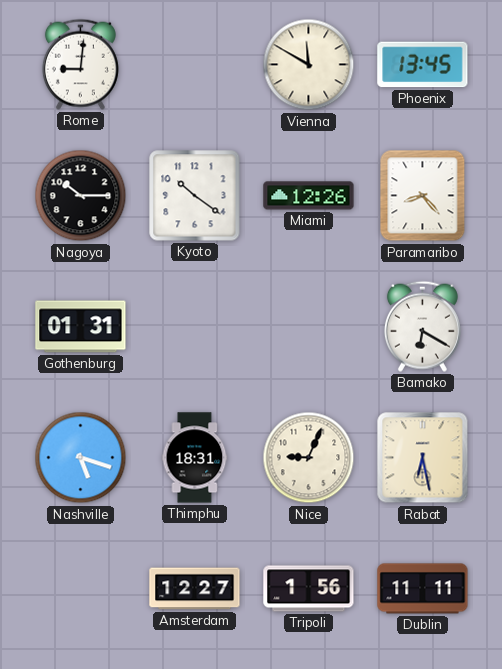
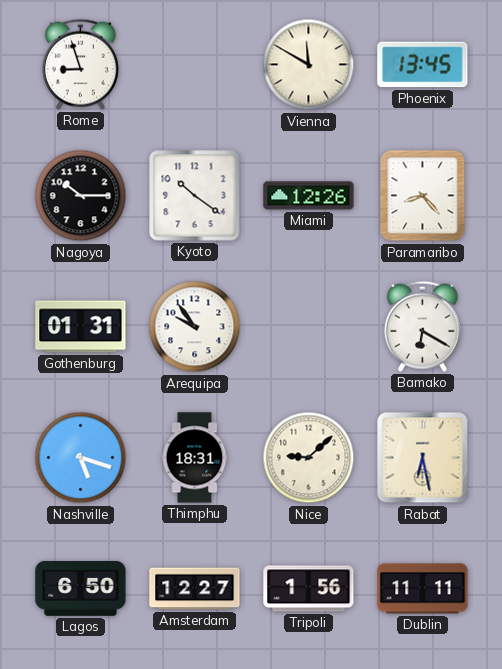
Rome: 9:01 -> 8:57 (80, 64)
Arequipa: none -> 9:54 (195, 327)
Nice: 9:04 -> 9:08 (309, 458)
Lagos: none -> 6:50 (81, 588)
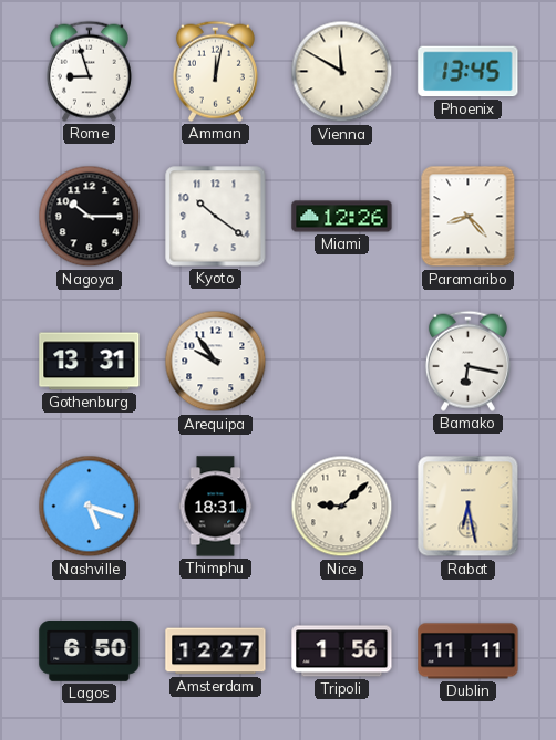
Amman: none -> 12:02 (215, 71)
Gothenburg: 01:31 -> 13:31 (90, 362)
Bamako: 6:20 -> 6:17 (467, 361)
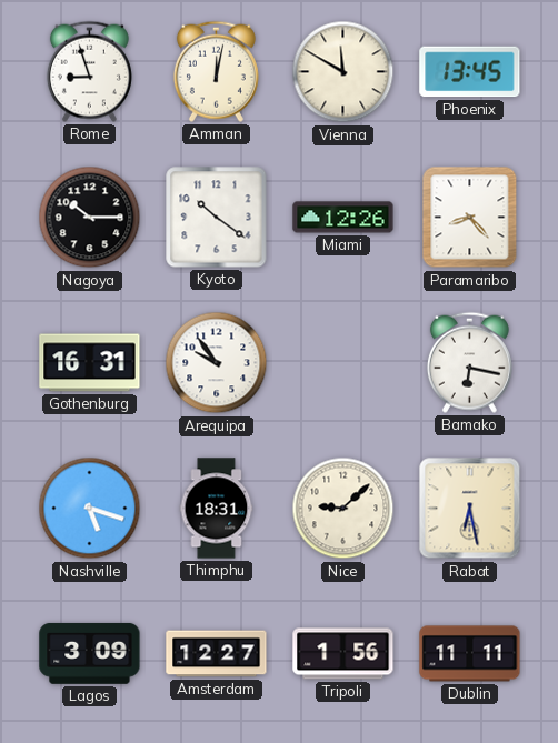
Gothenburg: 13:31 -> 16:31 (90, 363)
Lagos: 6:50 -> 3:09 (90, 653)
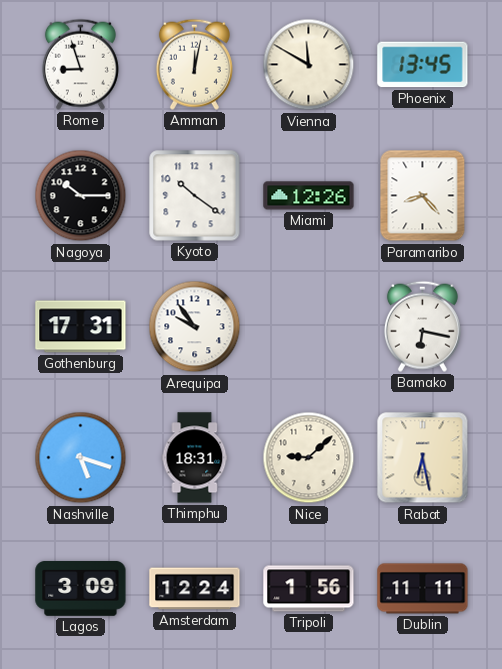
Gothenburg: 16:31 -> 17:31 (81, 327)
Amsterdam: 12:27 -> 12:24 (195, 589)
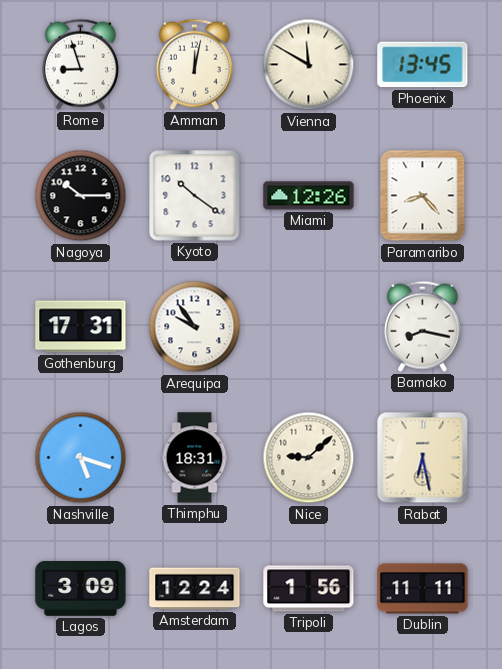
Bamako: 6:17 -> 8:17 (422, 326)
